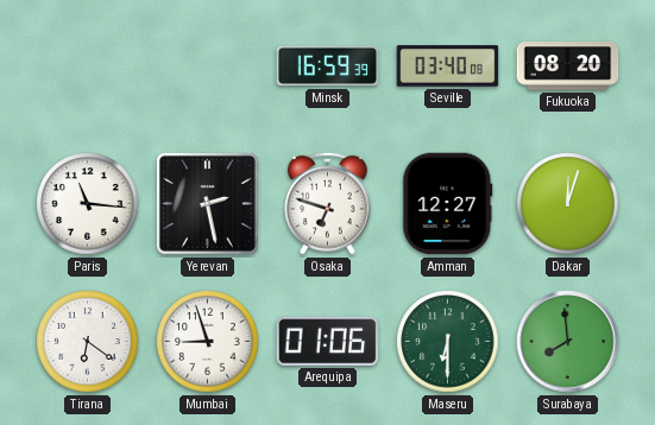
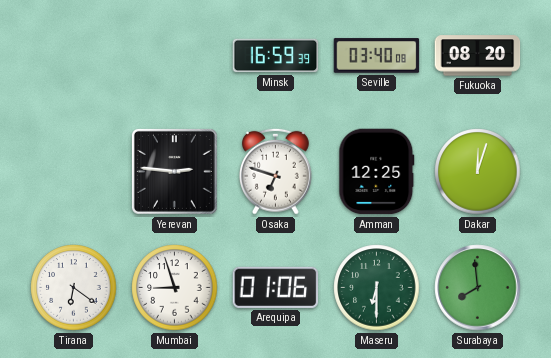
Paris: 11:16 -> none (88, 204)
Yerevan: 2:28 -> 2:46 (174, 171)
Amman: 12:27 -> 12:25 (377, 172)
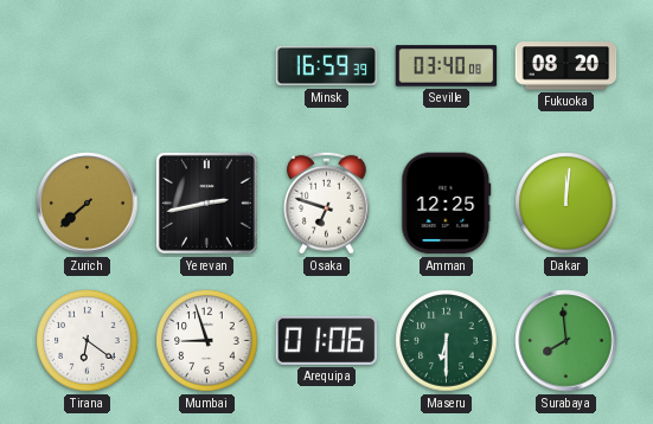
Zurich: none -> 7:38 (88, 204)
Yerevan: 2:46 -> 2:43 (206, 203)
Dakar: 12:03 -> 12:01 (566, 204)
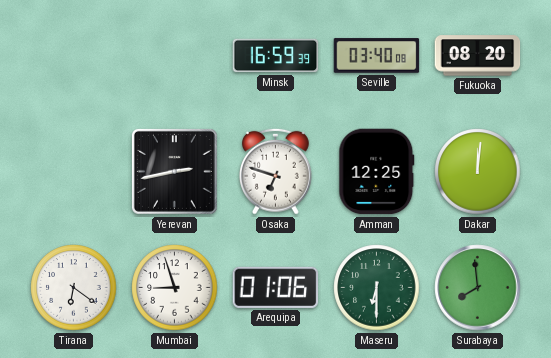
Zurich: 7:38 -> none (88, 204)
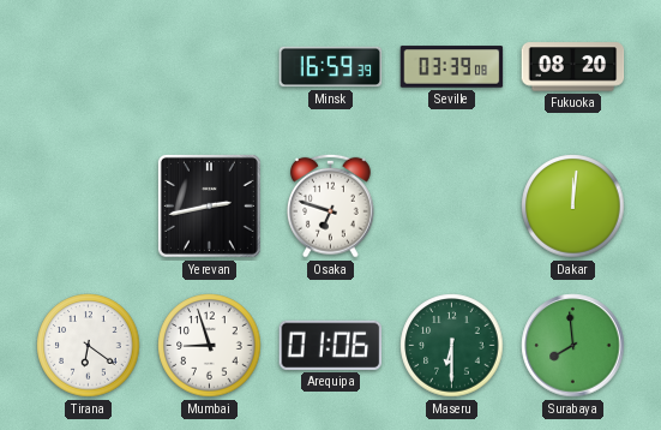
Seville: 03:40 -> 03:39 (452, 67)
Amman: 12:25 -> none (377, 172)
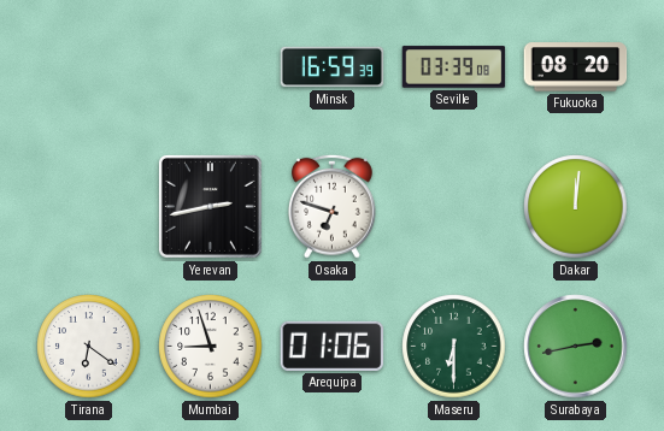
Surabaya: 7:59 -> 2:43 (576, 347)
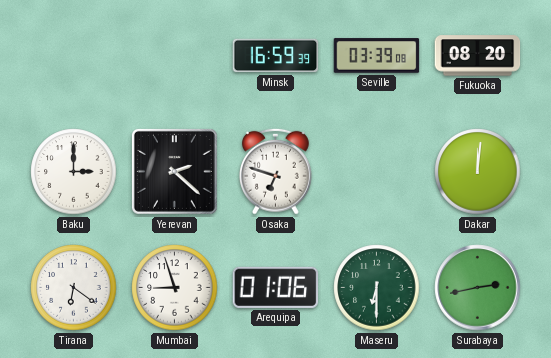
Baku: none -> 3:00 (74, 172)
Yerevan: 2:43 -> 2:22 (174, 171)
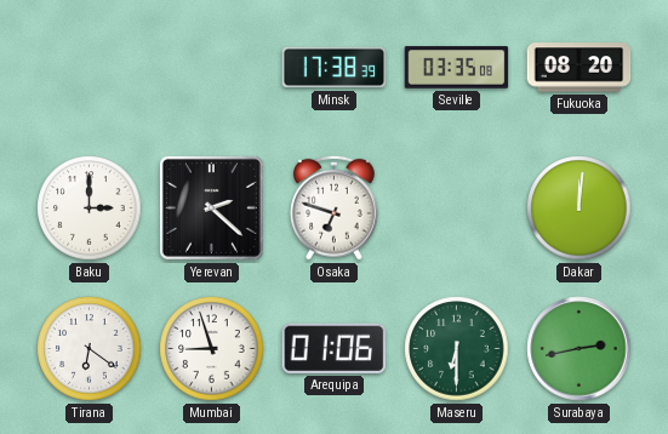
Minsk: 16:59 -> 17:38 (335, 68)
Seville: 03:39 -> 03:35 (457, 68)
